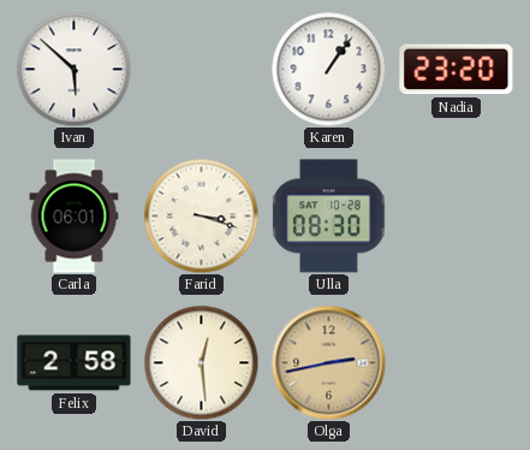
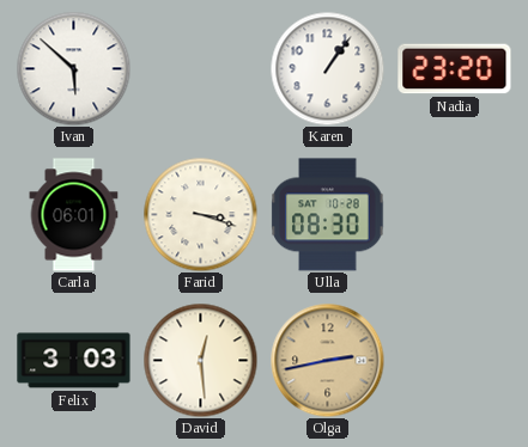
Felix: 2:58 -> 3:03 (74, 361)
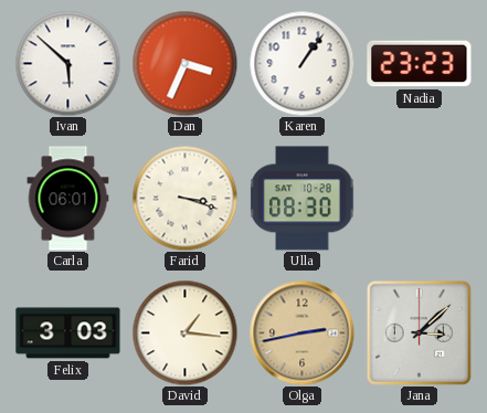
Dan: none -> 3:34 (184, 63)
Nadia: 23:20 -> 23:23 (420, 64)
David: 12:29 -> 1:16 (184, 332)
Jana: none -> 3:08 (419, 332)
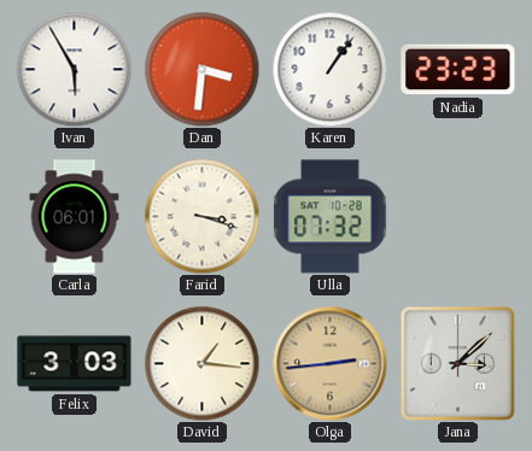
Ivan: 5:52 -> 5:55 (74, 69)
Dan: 3:34 -> 3:31 (201, 69)
Ulla: 08:30 -> 07:32 (331, 217)
Olga: 2:43 -> 2:44 (329, 363)
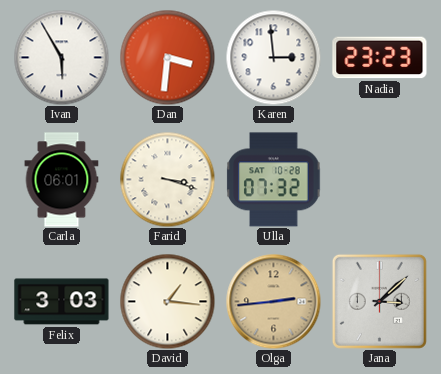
Karen: 1:06 -> 2:59 (273, 57)
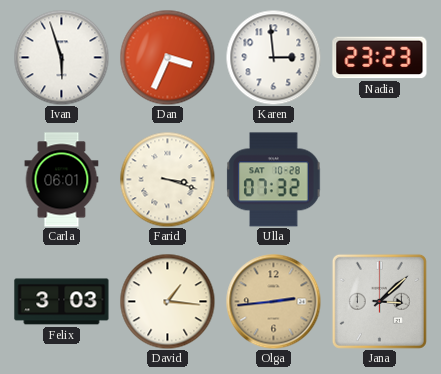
Ivan: 5:55 -> 5:57 (61, 57)
Dan: 3:31 -> 3:34 (167, 57)
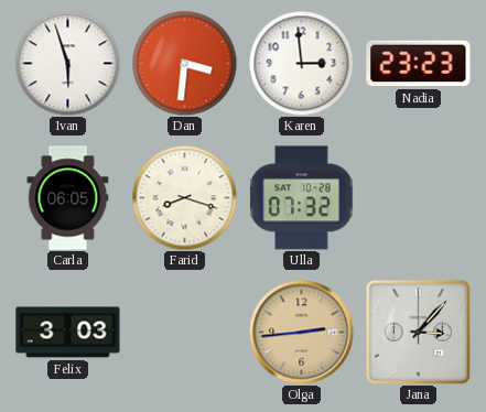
Dan: 3:34 -> 3:31 (184, 63)
Carla: 06:01 -> 06:05 (68, 198)
Farid: 3:18 -> 8:18 (184, 197)
David: 1:16 -> none (167, 301)
Jana: 3:08 -> 3:07 (418, 332)
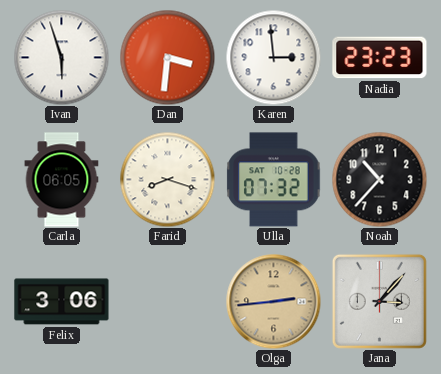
Noah: none -> 10:37 (379, 179)
Felix: 3:03 -> 3:06 (62, 302)
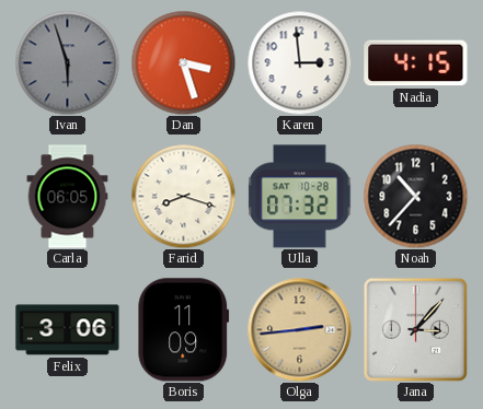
Ivan dial: white -> grey (67, 62)
Dan: 3:31 -> 3:27 (183, 62)
Nadia: 23:23 -> 4:15 (416, 63)
Boris: none -> 11:09 (184, 330)
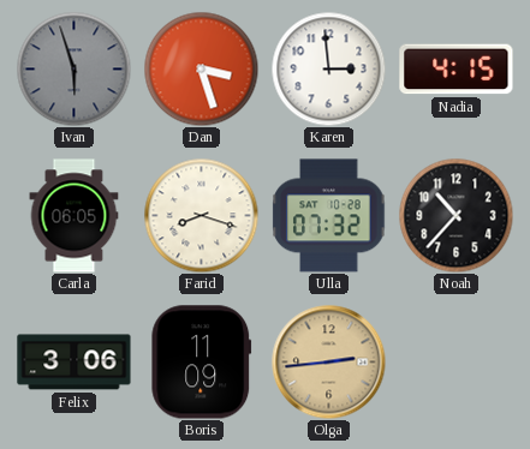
Jana: 3:07 -> none (415, 329)
